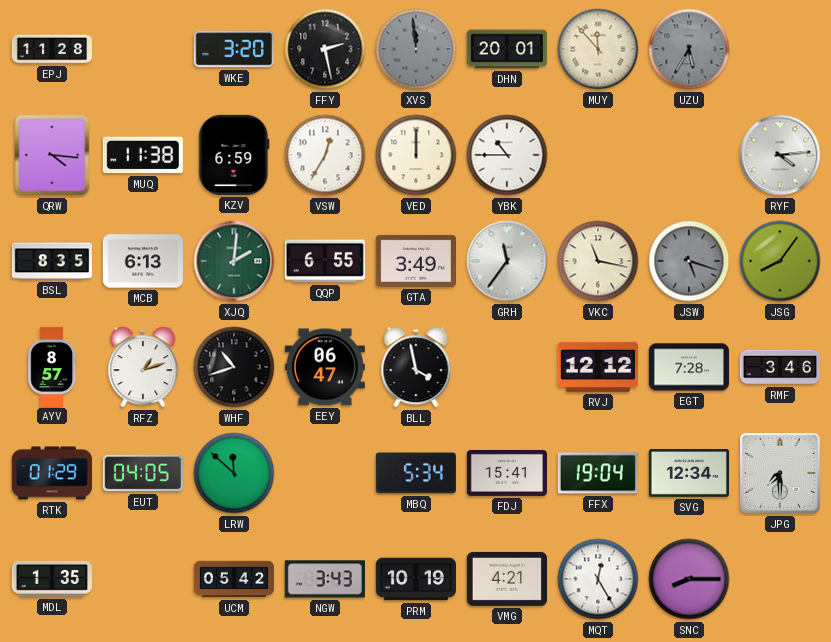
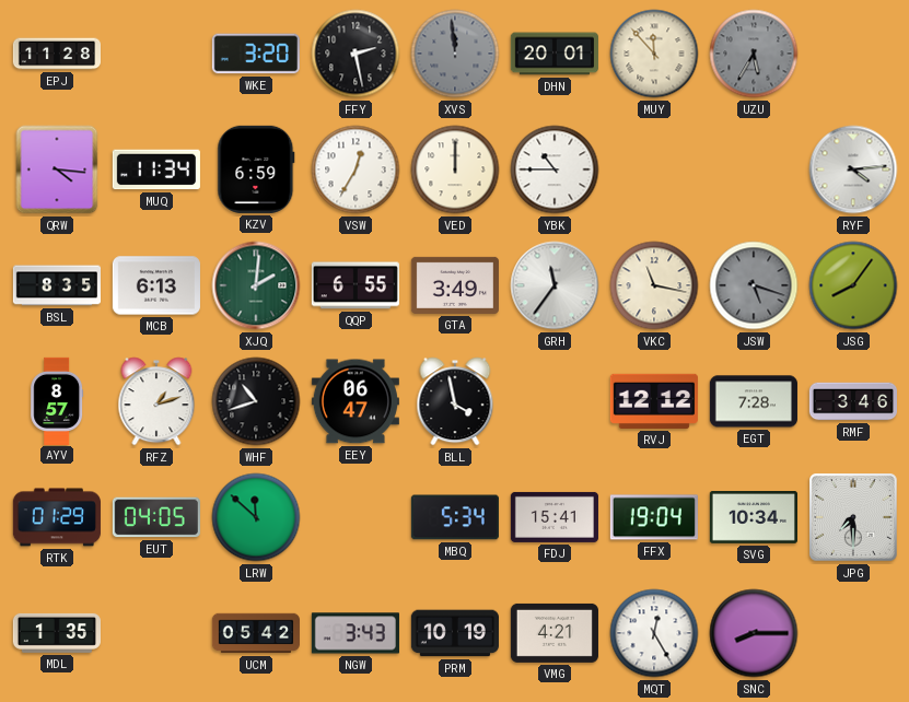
MUQ: 11:38 -> 11:34 (156, 169)
SVG: 12:34 -> 10:34 (754, 518)
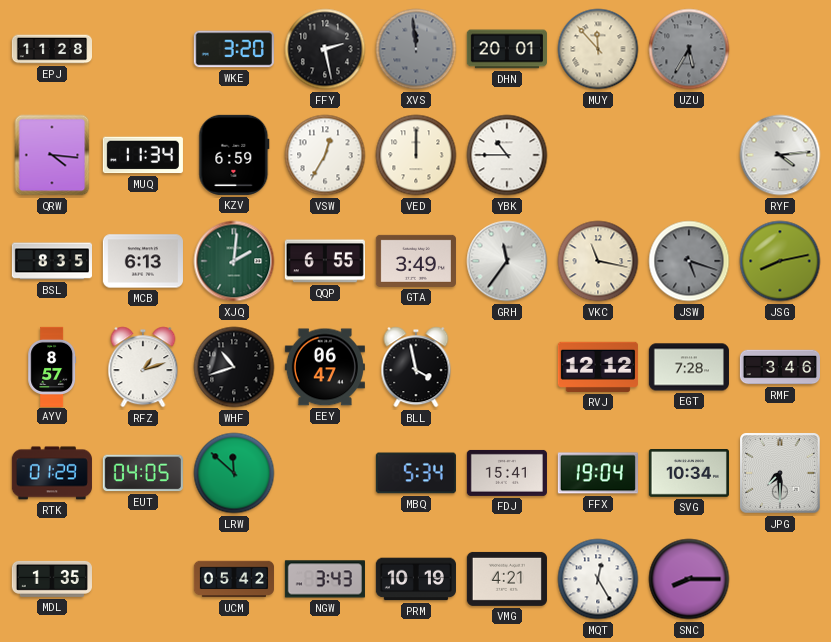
JSG: 8:06 -> 8:13 (780, 261)
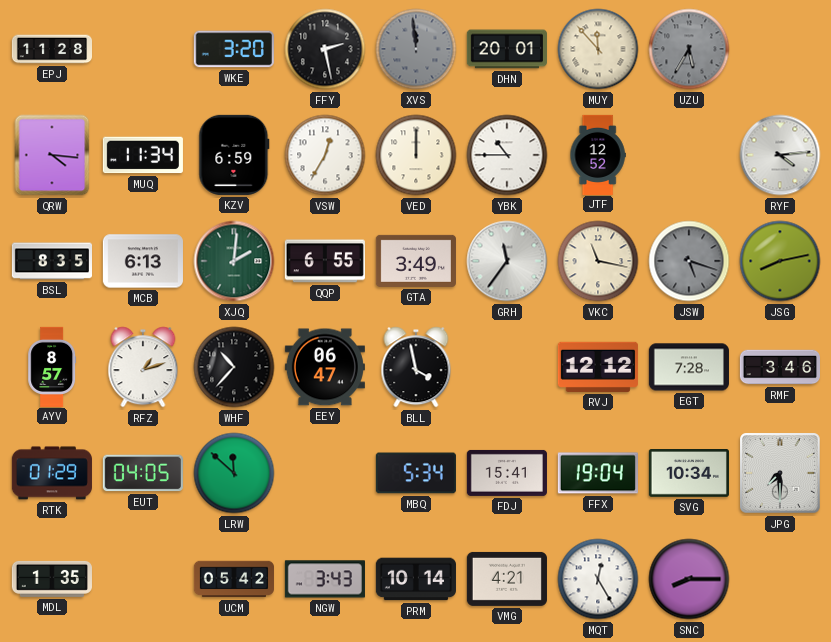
JTF: none -> 12:52 (598, 154)
WHF: 10:42 -> 10:37 (234, 367)
PRM: 10:19 -> 10:14 (416, 579)
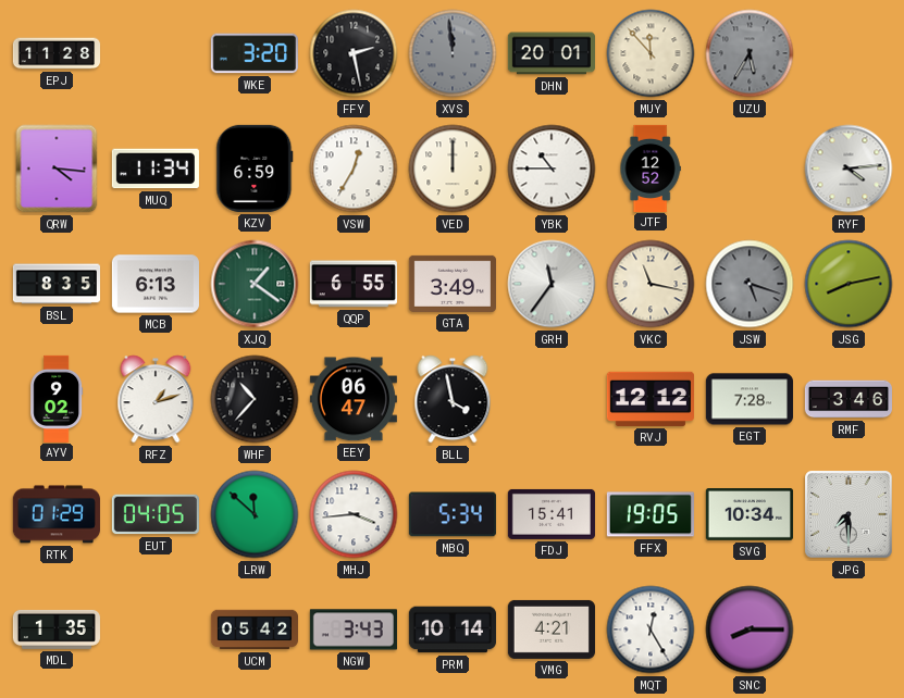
XJQ: 2:01 -> 1:21 (255, 284)
AYV: 8:57 -> 9:02 (57, 398)
MHJ: none -> 3:44 (354, 514)
FFX: 19:04 -> 19:05 (651, 514)
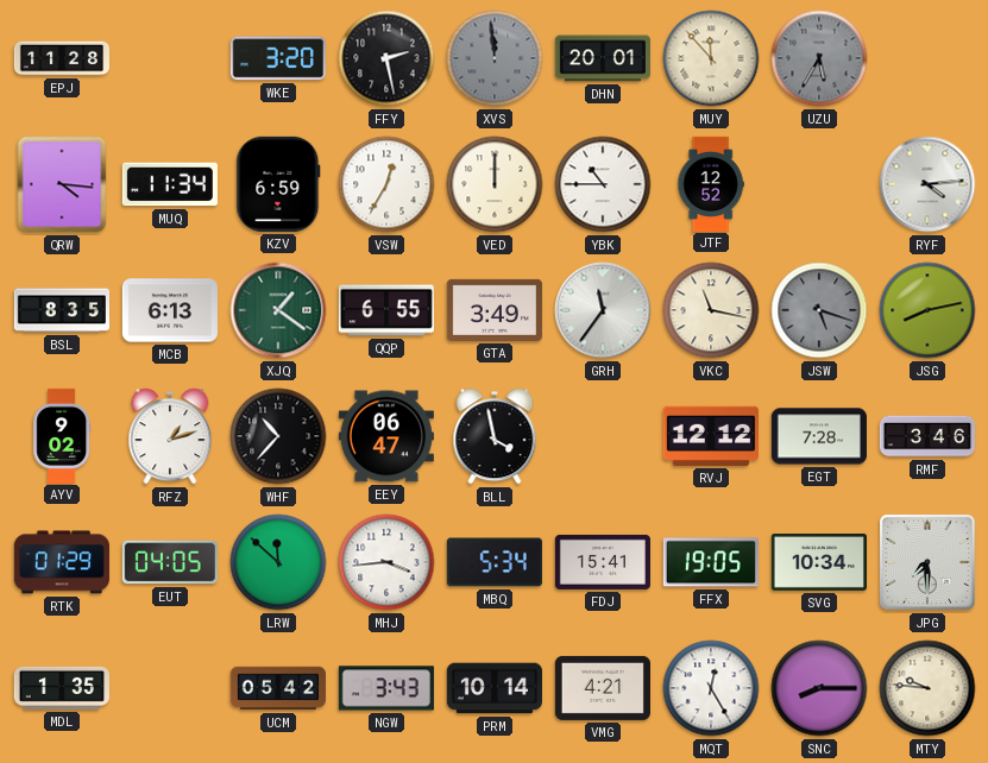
MTY: none -> 9:46 (927, 688)
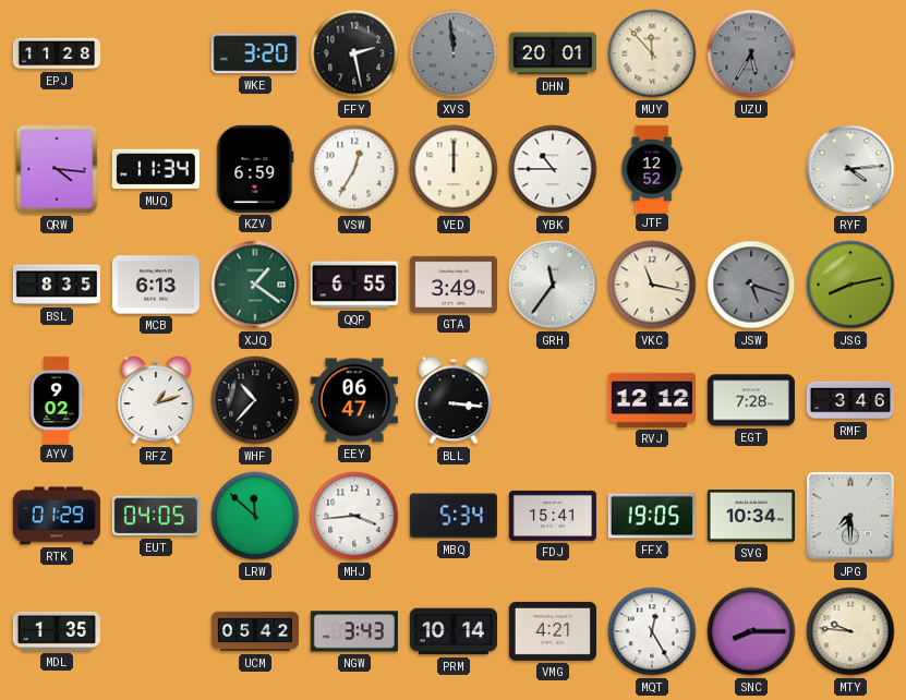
BLL: 3:58 -> 3:16 (454, 400)
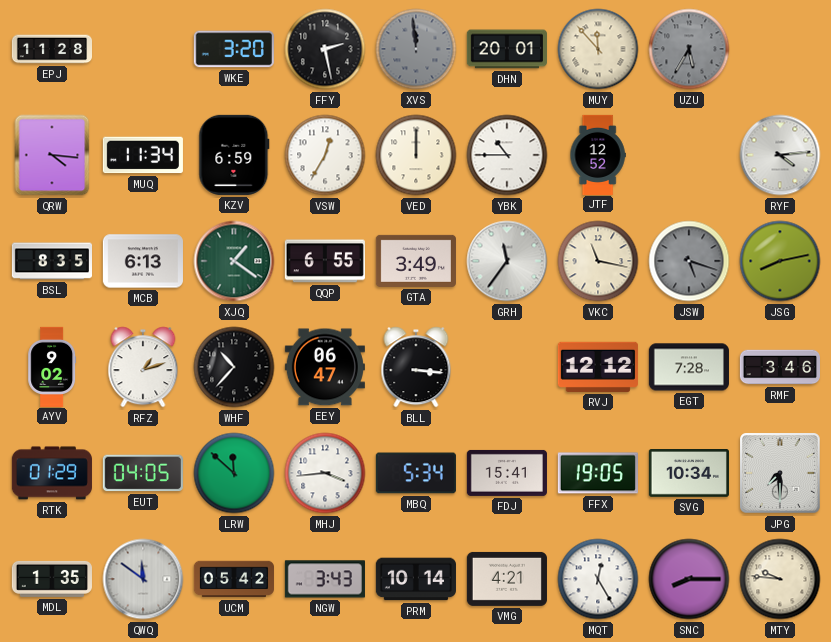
QWQ: none -> 11:51 (143, 579)
